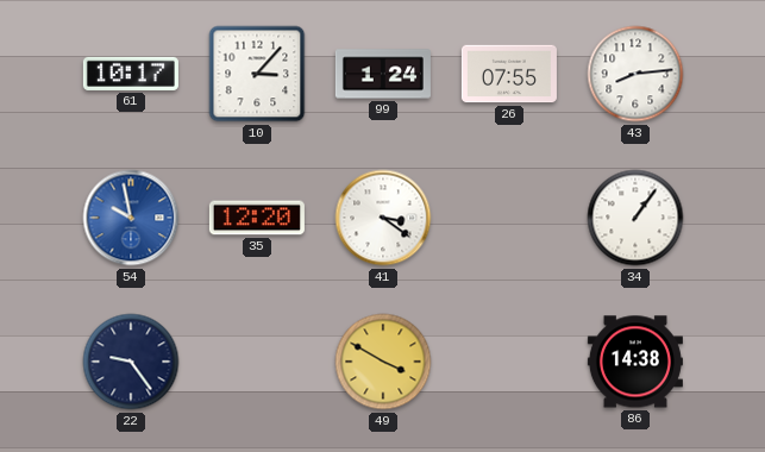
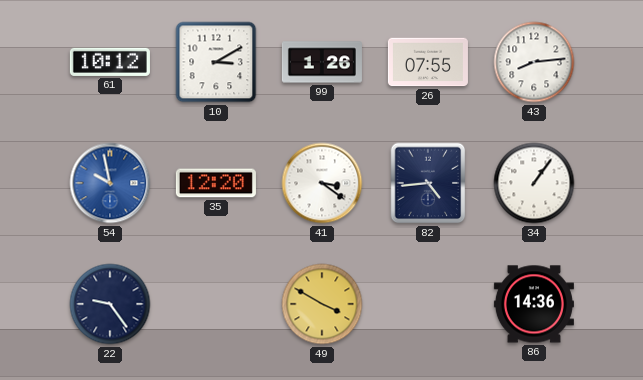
61: 10:17 -> 10:12 (110, 62)
10: 3:07 -> 3:10 (216, 62)
99: 1:24 -> 1:26 (322, 62)
82: none -> 4:44 (428, 183)
86: 14:38 -> 14:36 (534, 304)
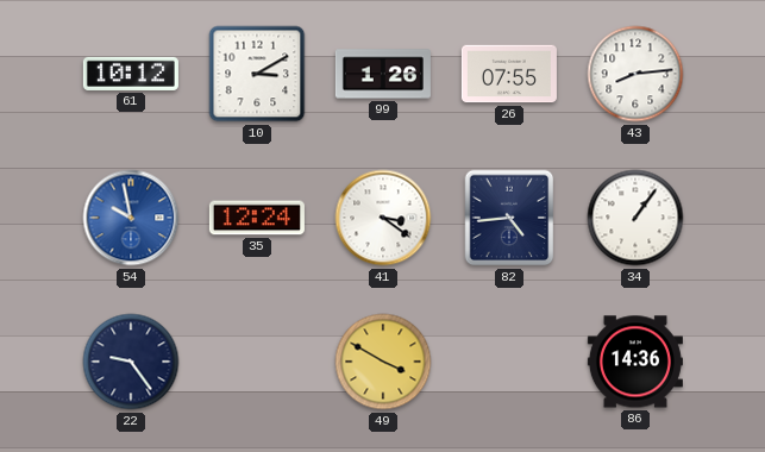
35: 12:20 -> 12:24 (257, 218)
